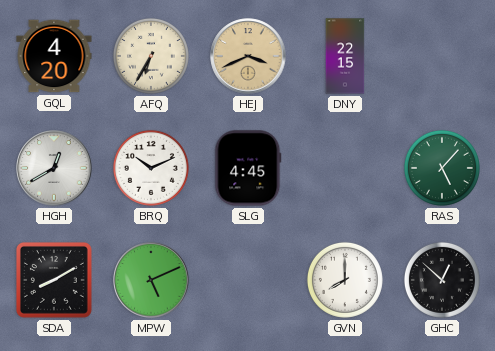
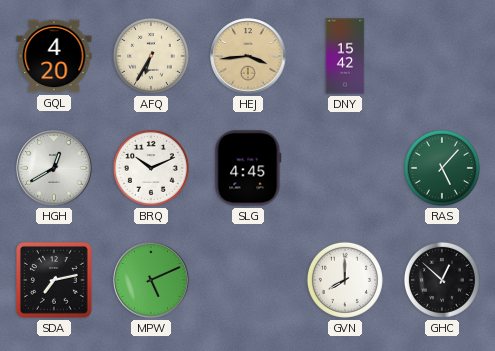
HEJ: 3:41 -> 3:44 (248, 56)
DNY: 22:15 -> 15:42 (345, 56)
SDA: 8:10 -> 7:13 (54, 280)
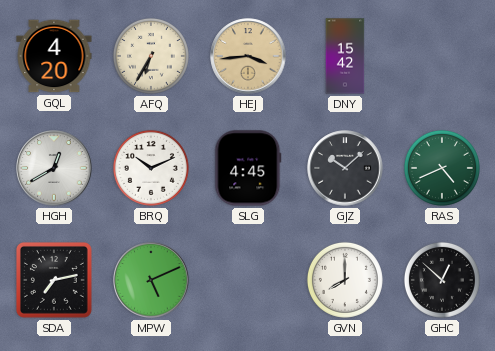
GJZ: none -> 10:08 (345, 168)
RAS: 5:07 -> 4:41 (442, 168)
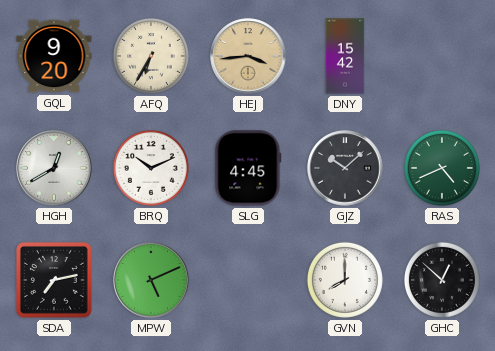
GQL: 4:20 -> 9:20 (54, 56)
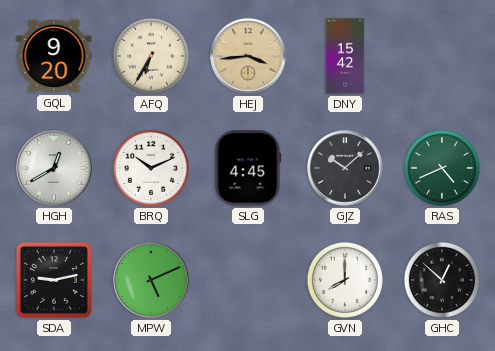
SDA: 7:13 -> 9:13 (54, 280)
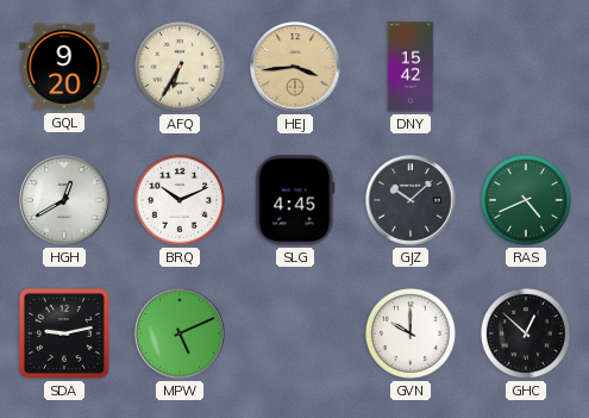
GVN: 8:00 -> 10:00 (411, 333)
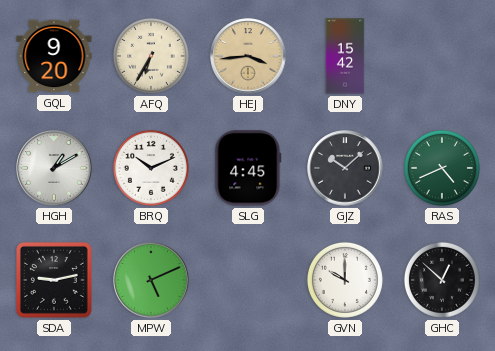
HGH: 12:40 -> 1:10 (54, 168)
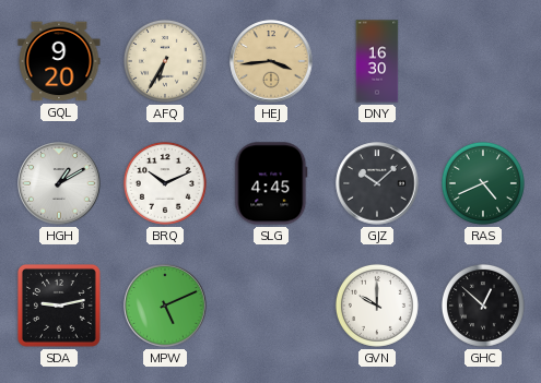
DNY: 15:42 -> 16:30 (377, 61)
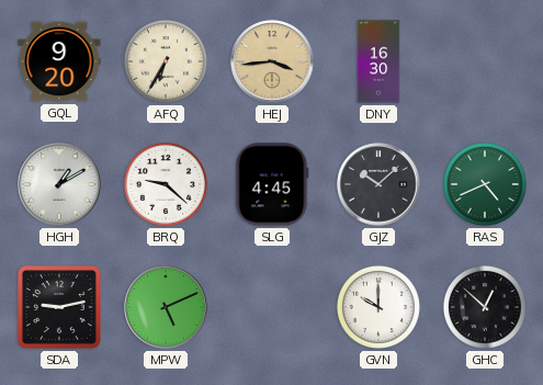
BRQ: 10:11 -> 9:22 (166, 184)
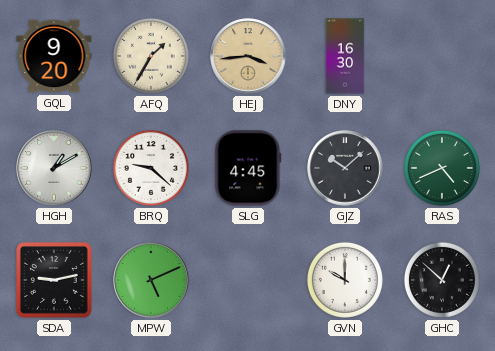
AFQ: 6:35 -> 1:35 (151, 56)
